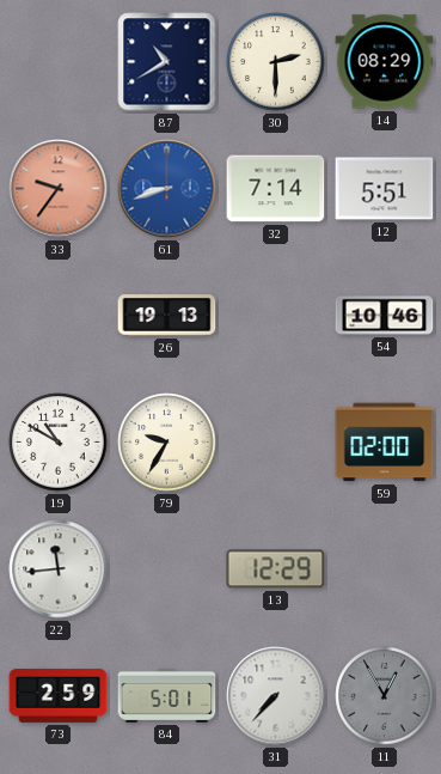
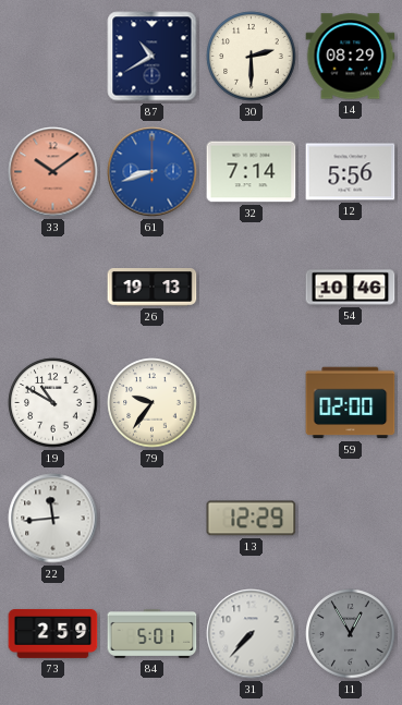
33: 9:36 -> 10:09 (53, 172)
12: 5:51 -> 5:56 (351, 172)
79: 9:35 -> 9:36 (153, 403)
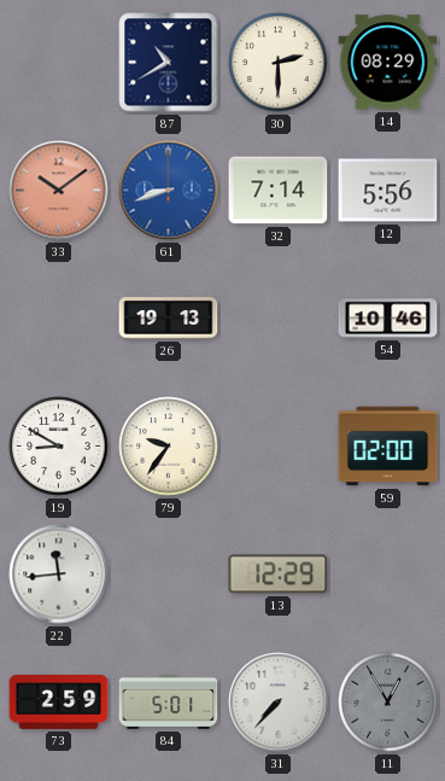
19: 10:50 -> 8:50 (59, 447)
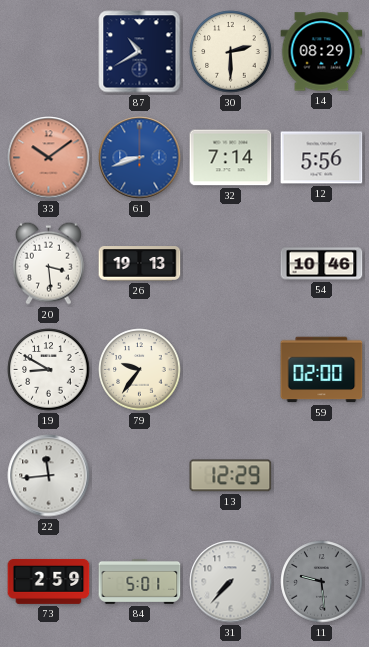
20: none -> 3:29 (48, 263)
11: 12:55 -> 9:29 (322, 582)
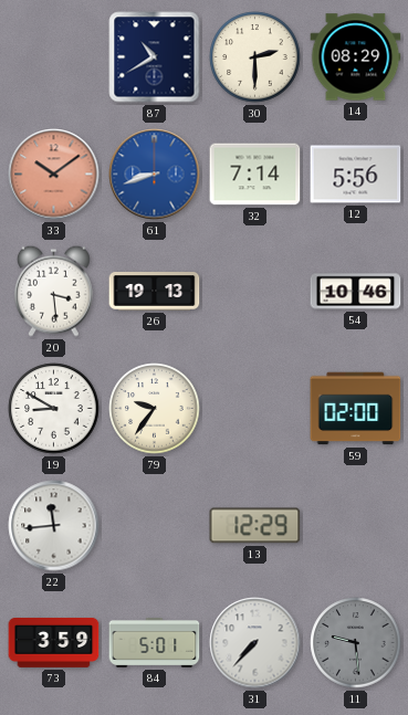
73: 2:59 -> 3:59 (54, 642)
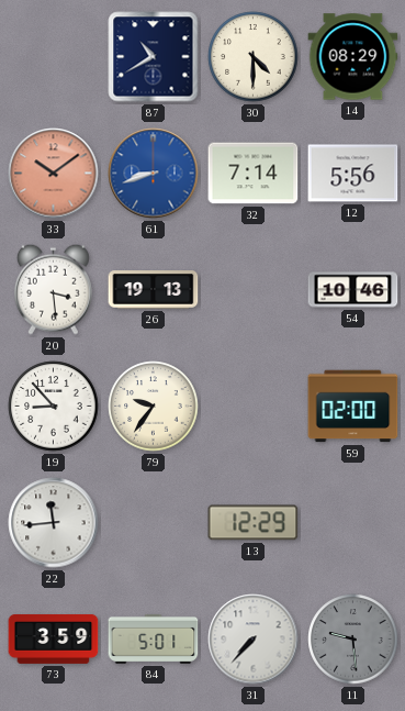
30: 2:30 -> 4:30 (254, 57)
19: 8:50 -> 8:53 (54, 407)
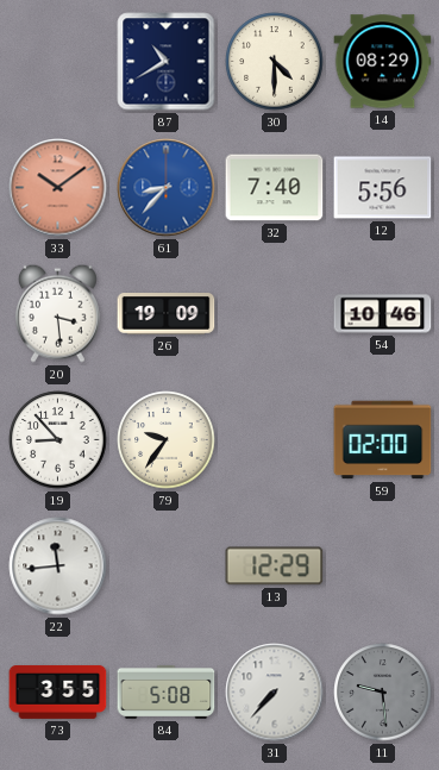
61: 8:42 -> 8:37 (167, 188)
32: 7:14 -> 7:40 (275, 188)
26: 19:13 -> 19:09 (167, 314)
73: 3:59 -> 3:55 (58, 691)
84: 5:01 -> 5:08 (167, 691)
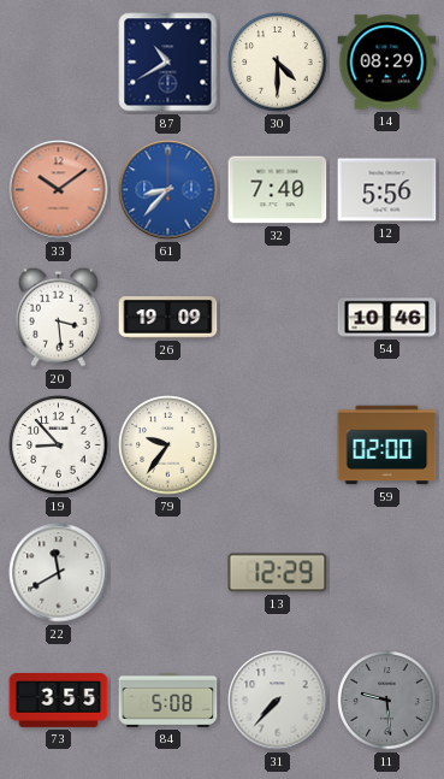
22: 11:44 -> 11:40 (59, 573)
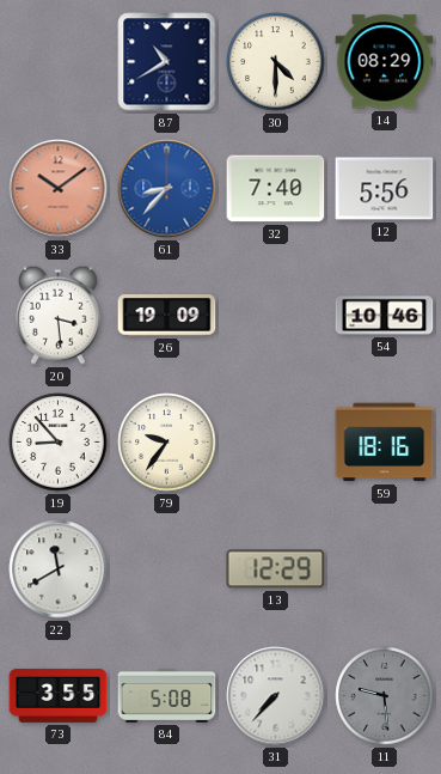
59: 02:00 -> 18:16 (385, 443)
